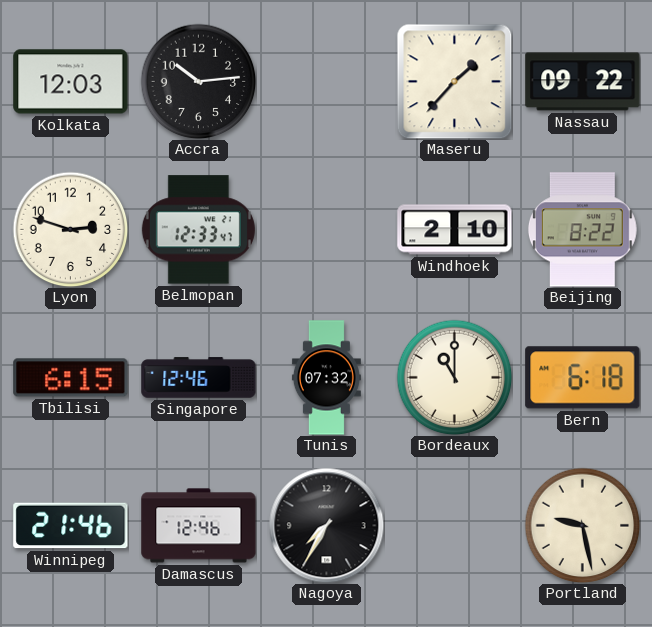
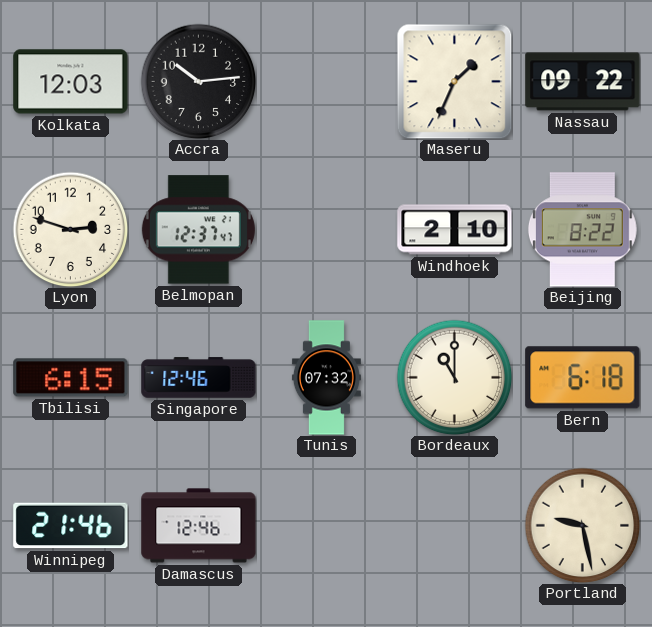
Maseru: 1:37 -> 1:34 (454, 81)
Belmopan: 12:33 -> 12:37 (198, 230)
Nagoya: 7:35 -> none (326, 525)
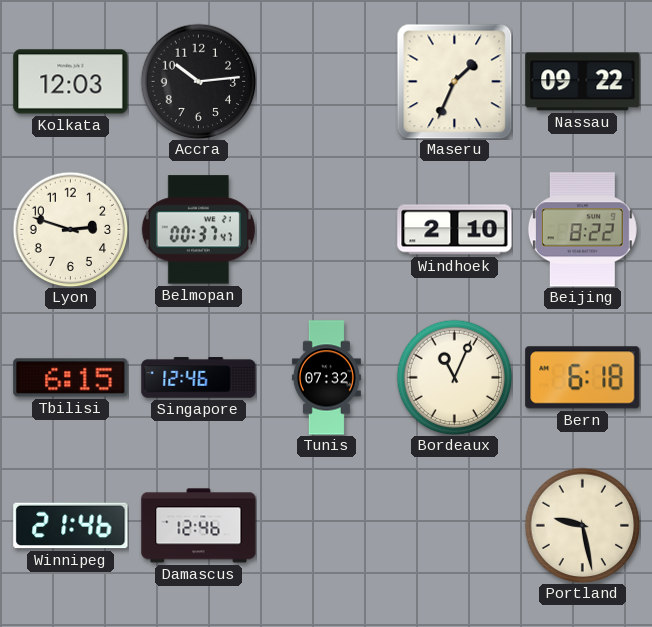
Belmopan: 12:37 -> 00:37 (198, 230)
Bordeaux: 11:00 -> 11:04 (454, 377)
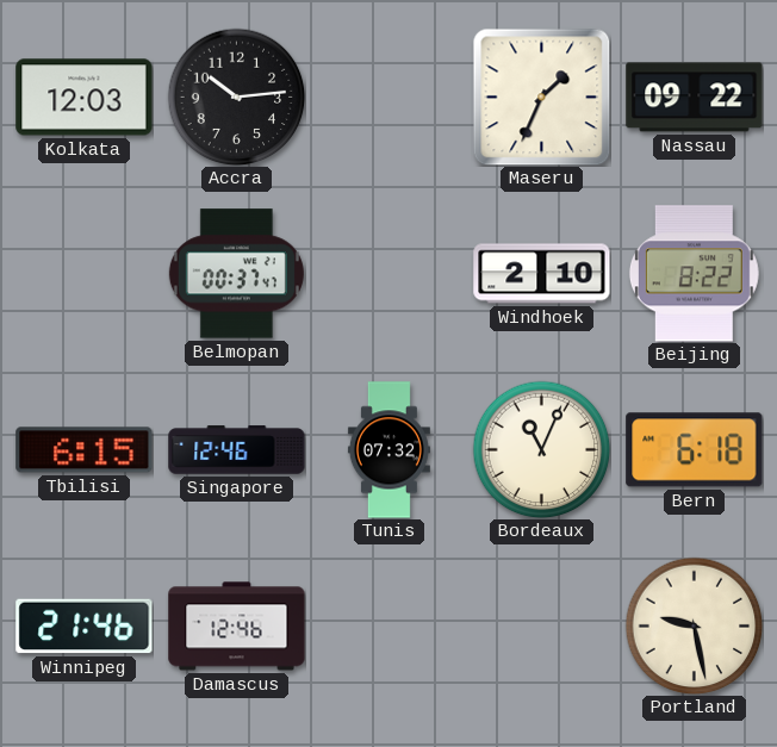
Lyon: 2:48 -> none (70, 229)
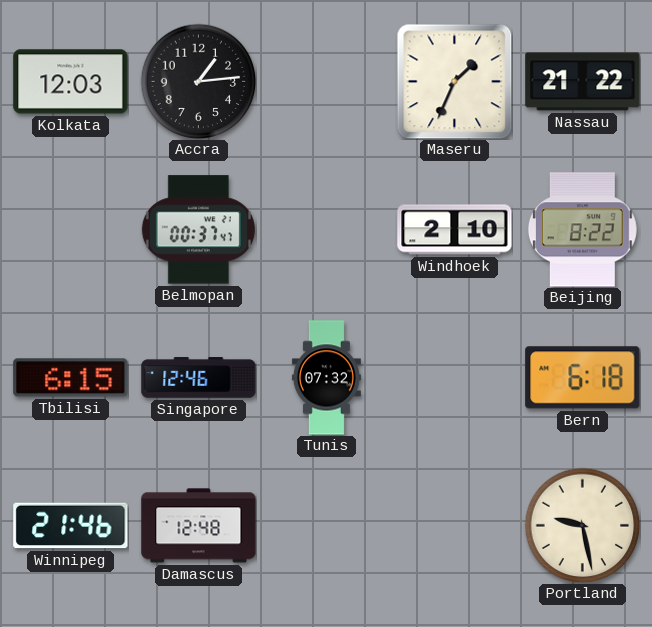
Accra: 10:14 -> 1:14 (198, 81)
Nassau: 09:22 -> 21:22 (583, 82)
Bordeaux: 11:04 -> none (541, 449)
Damascus: 12:46 -> 12:48 (199, 526)
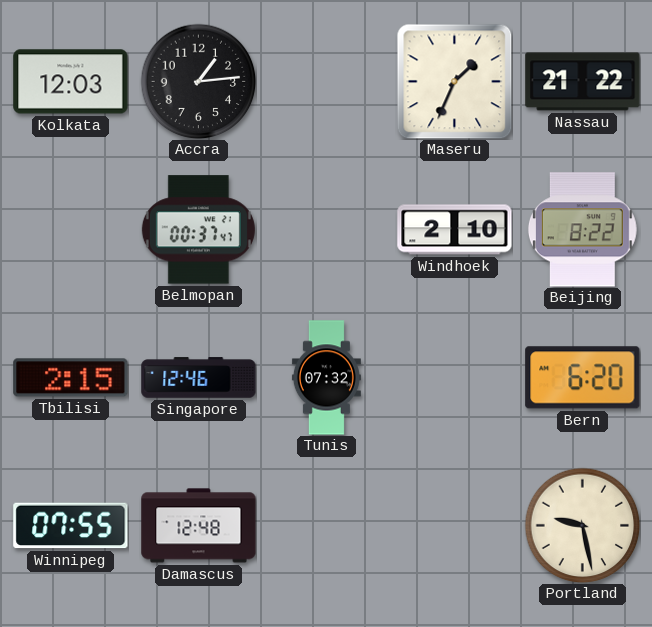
Tbilisi: 6:15 -> 2:15 (71, 378)
Bern: 6:18 -> 6:20 (583, 378)
Winnipeg: 21:46 -> 07:55 (71, 526)
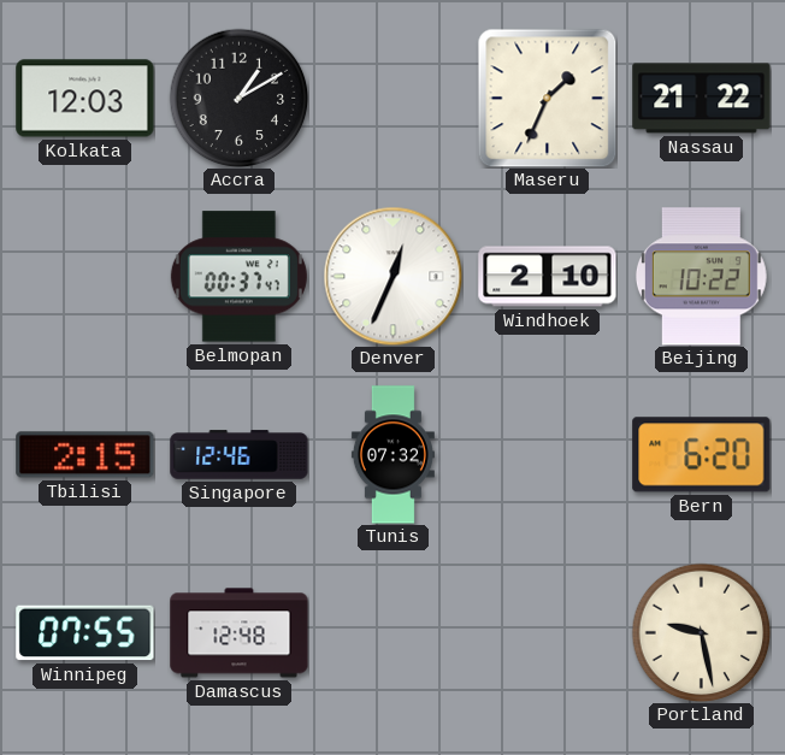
Accra: 1:14 -> 1:10 (238, 98)
Denver: none -> 12:34 (392, 276)
Beijing: 8:22 -> 10:22 (701, 277)
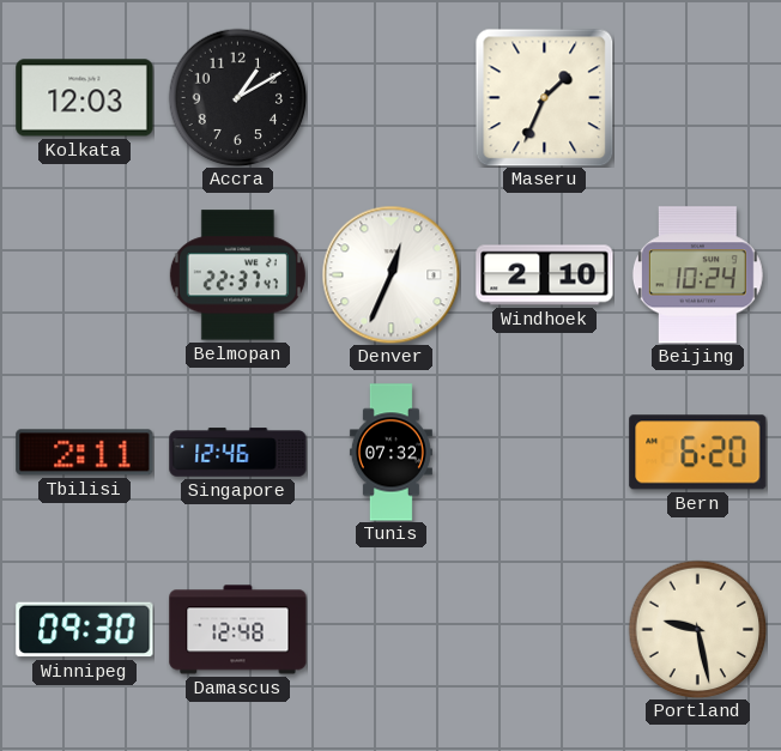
Nassau: 21:22 -> none (702, 99)
Belmopan: 00:37 -> 22:37 (237, 275)
Beijing: 10:22 -> 10:24 (697, 275)
Tbilisi: 2:15 -> 2:11 (85, 453)
Winnipeg: 07:55 -> 09:30 (85, 630)
